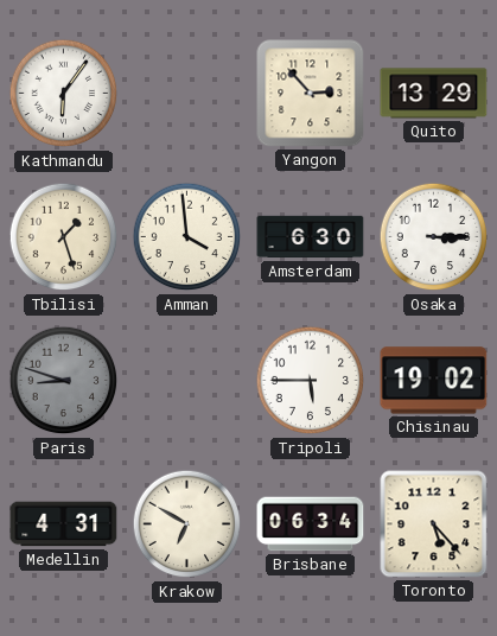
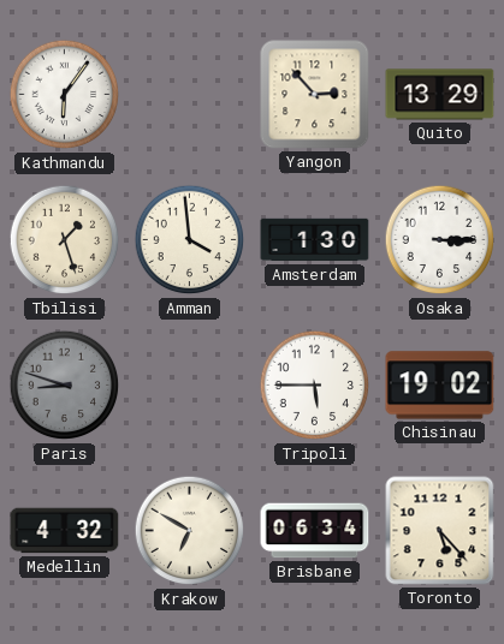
Amsterdam: 6:30 -> 1:30 (315, 240)
Medellin: 4:31 -> 4:32 (65, 531)
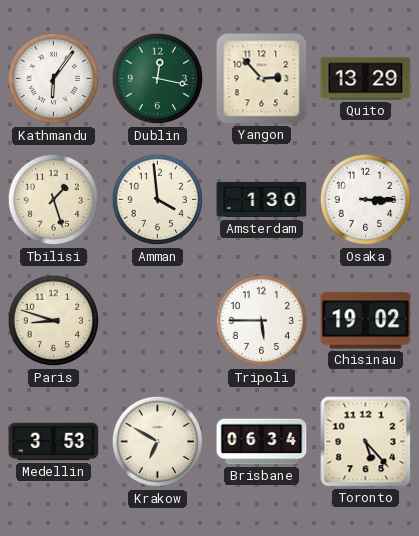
Dublin: none -> 12:17 (158, 79)
Paris dial: grey -> cream (54, 321)
Medellin: 4:32 -> 3:53 (54, 442)
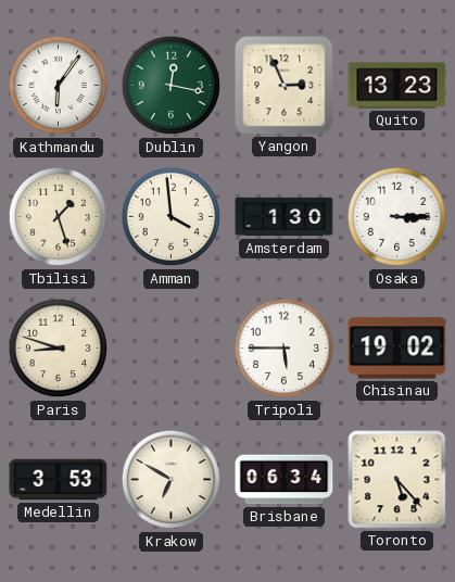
Yangon: 2:53 -> 2:56 (285, 86)
Quito: 13:29 -> 13:23 (397, 86)
